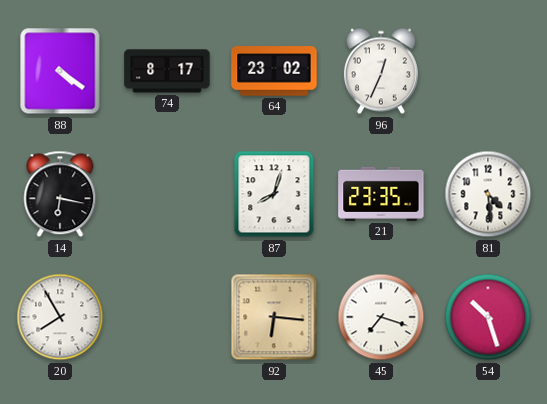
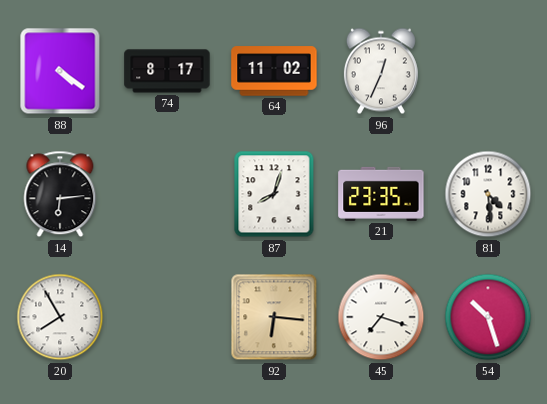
64: 23:02 -> 11:02 (274, 71)
14: 6:17 -> 6:14 (60, 194)
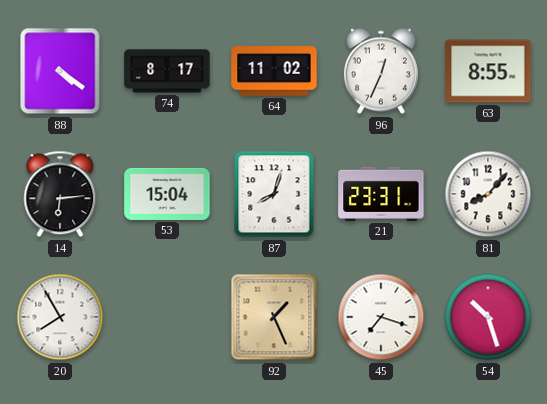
63: none -> 8:55 (488, 71)
53: none -> 15:04 (167, 194)
21: 23:35 -> 23:31 (381, 194)
81: 4:29 -> 8:07 (488, 194)
92: 6:16 -> 1:26 (274, 317)
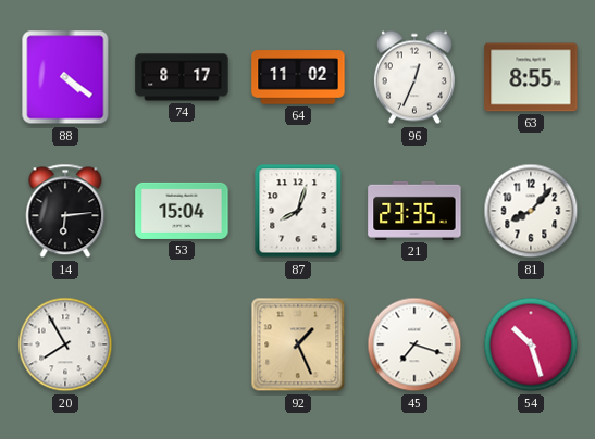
21: 23:31 -> 23:35 (414, 211)
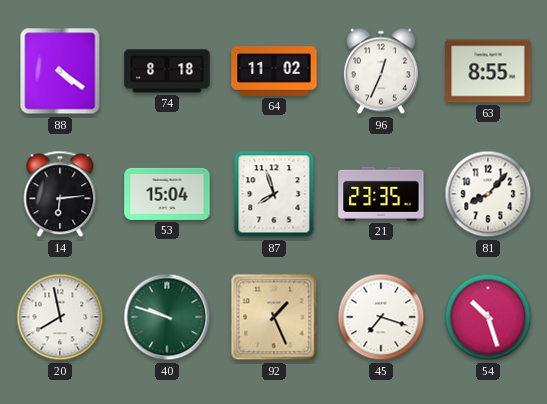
74: 8:17 -> 8:18 (167, 71)
87: 8:03 -> 7:57 (274, 194)
20: 7:55 -> 7:58 (60, 317)
40: none -> 9:48 (167, 317)
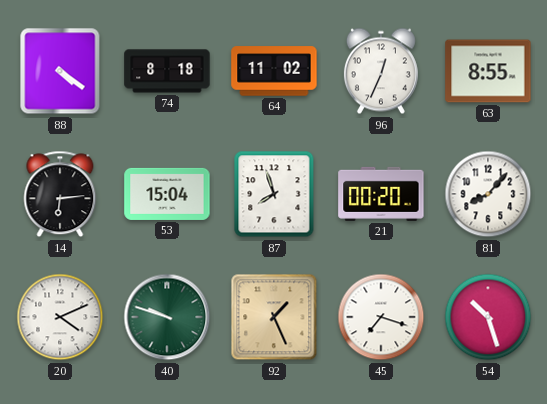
21: 23:35 -> 00:20 (381, 194)
20: 7:58 -> 4:11 (60, 317)
